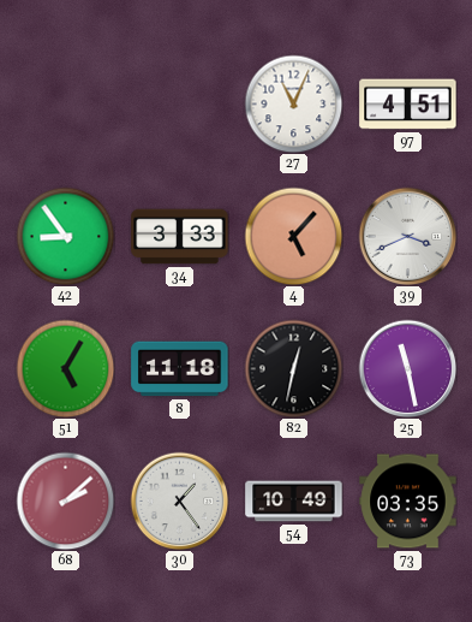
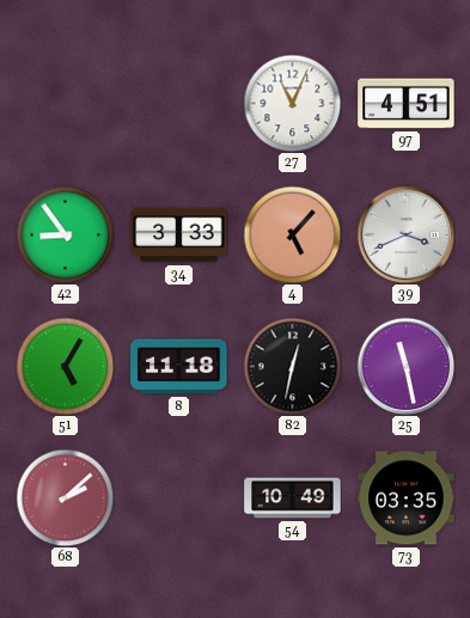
30: 1:24 -> none (179, 500)
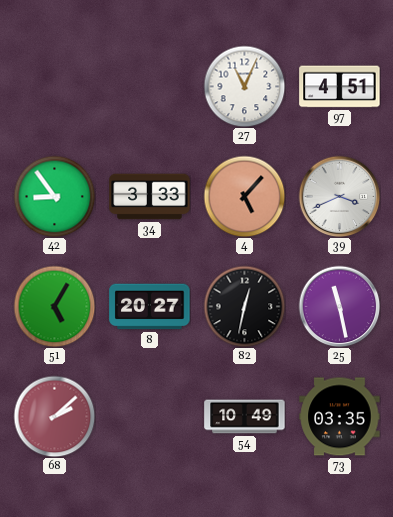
8: 11:18 -> 20:27 (150, 307)
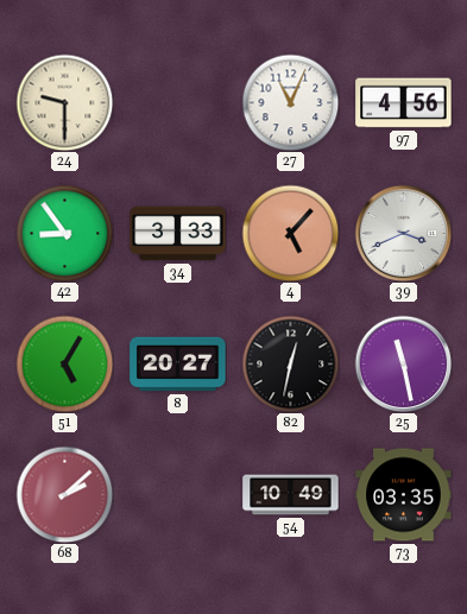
24: none -> 9:30 (64, 102)
97: 4:51 -> 4:56 (404, 103)
